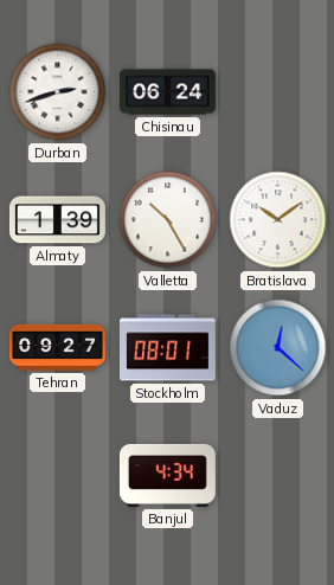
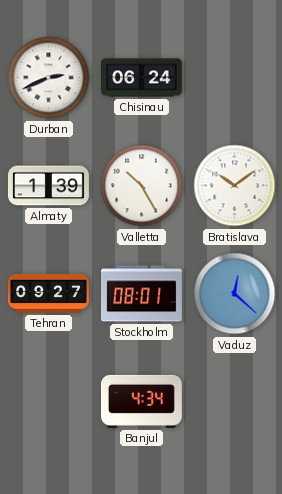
Durban: 2:42 -> 2:41 (49, 78)
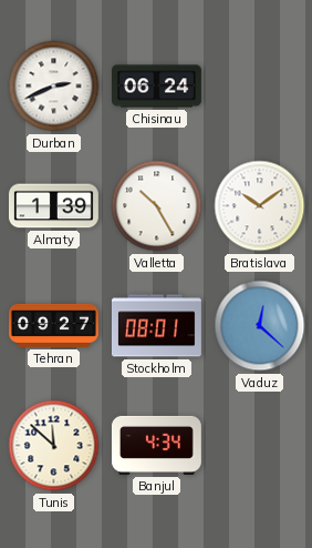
Tunis: none -> 11:52 (54, 446)
